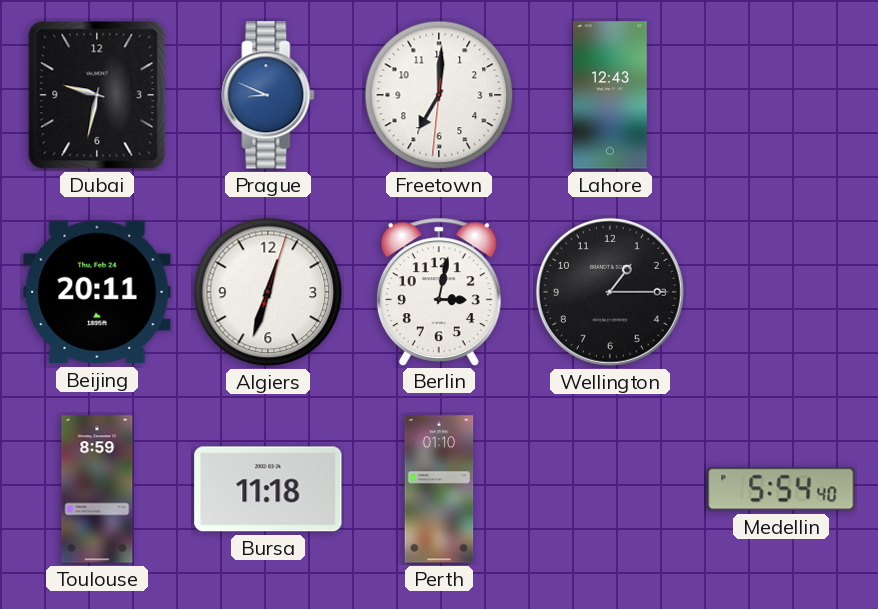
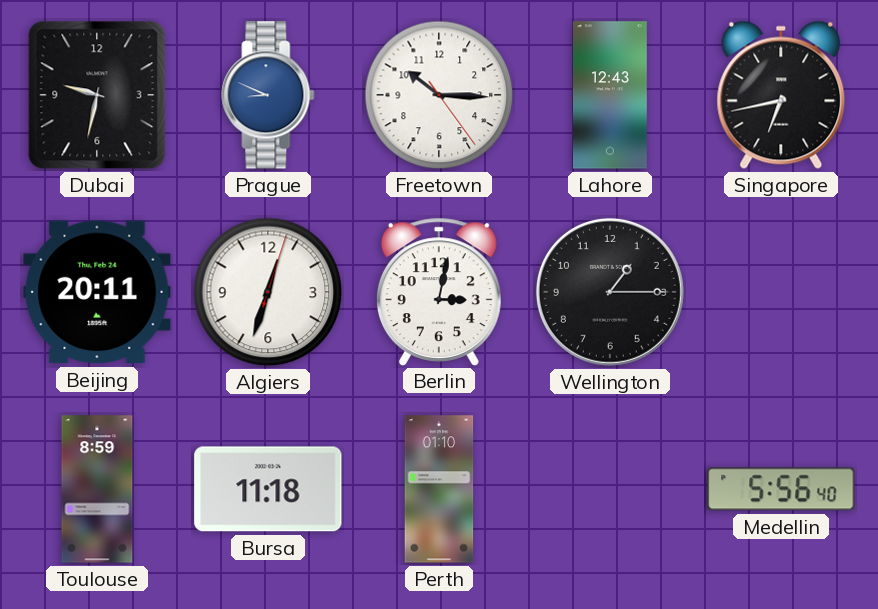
Freetown: 7:00 -> 10:15 (439, 95)
Singapore: none -> 6:43 (781, 95)
Medellin: 5:54 -> 5:56 (781, 489)
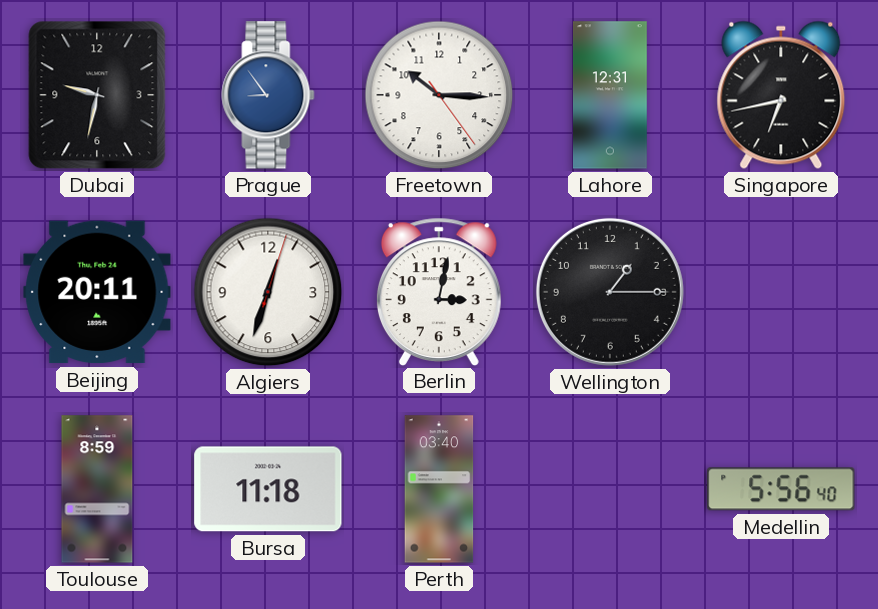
Prague: 8:49 -> 8:54 (268, 95)
Lahore: 12:43 -> 12:31 (610, 95)
Perth: 01:10 -> 03:40 (439, 489)
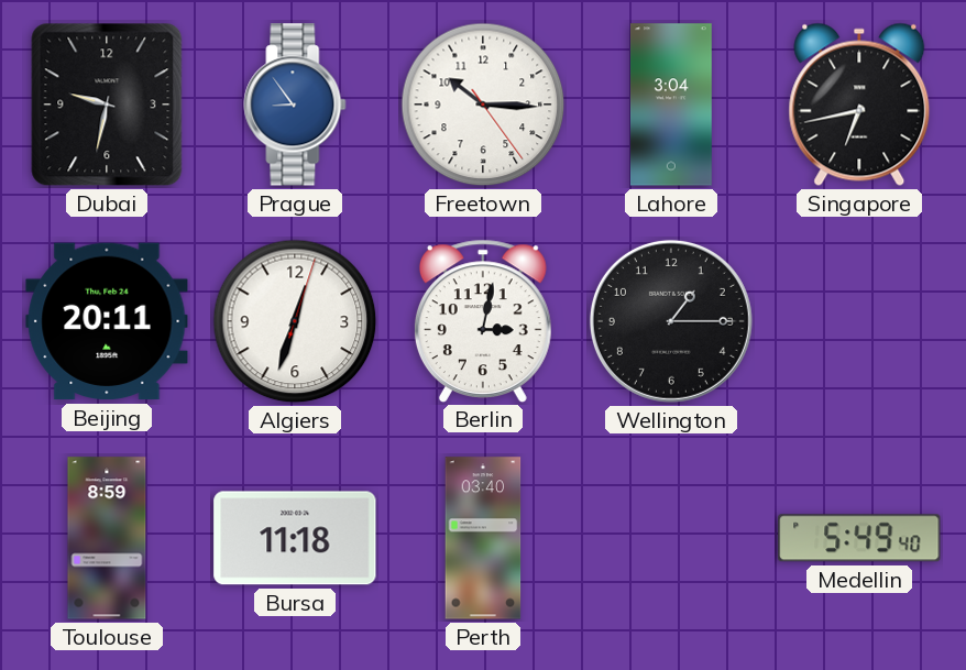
Lahore: 12:31 -> 3:04 (671, 105)
Medellin: 5:56 -> 5:49 (859, 538)
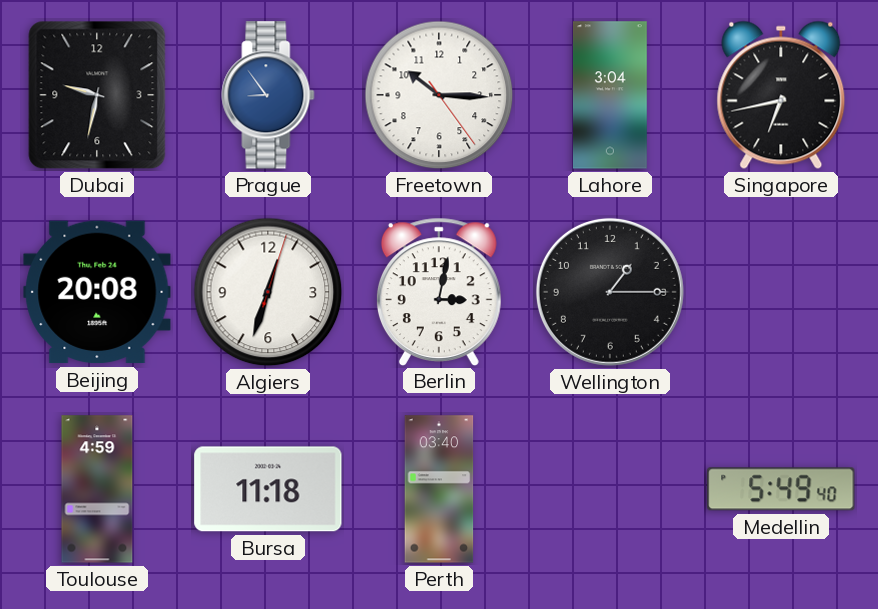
Beijing: 20:11 -> 20:08 (97, 292)
Toulouse: 8:59 -> 4:59 (97, 489)
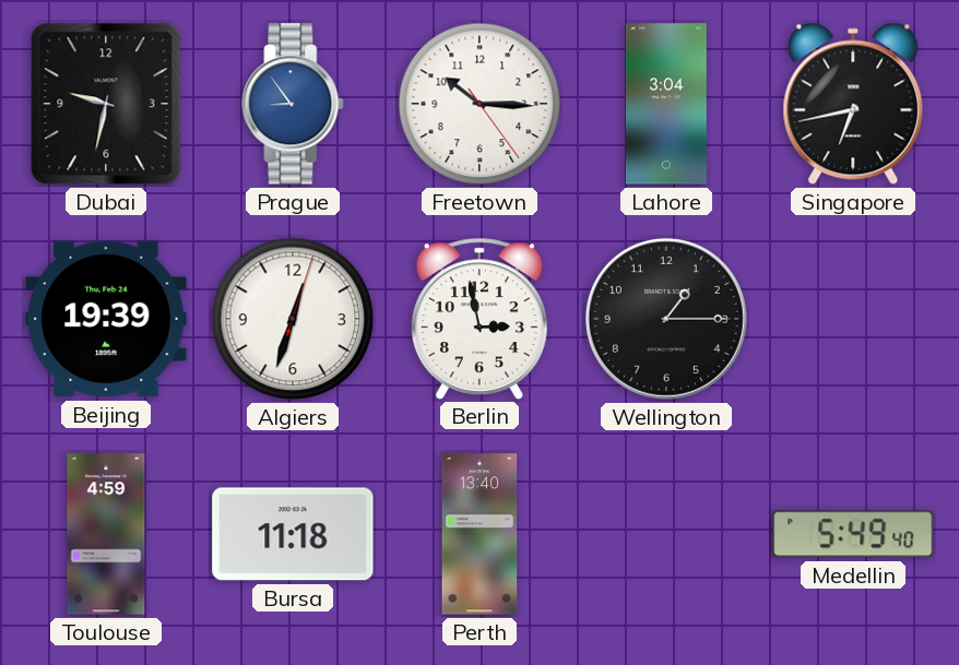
Beijing: 20:08 -> 19:39 (106, 319)
Berlin: 3:02 -> 2:58 (480, 318)
Perth: 03:40 -> 13:40 (480, 534)
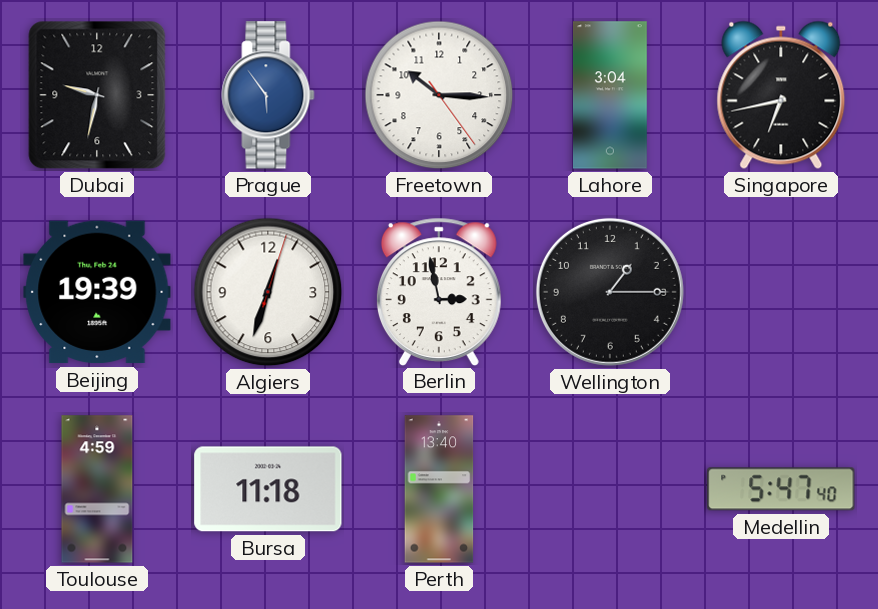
Prague: 8:54 -> 5:54 (268, 95)
Medellin: 5:49 -> 5:47 (781, 489)
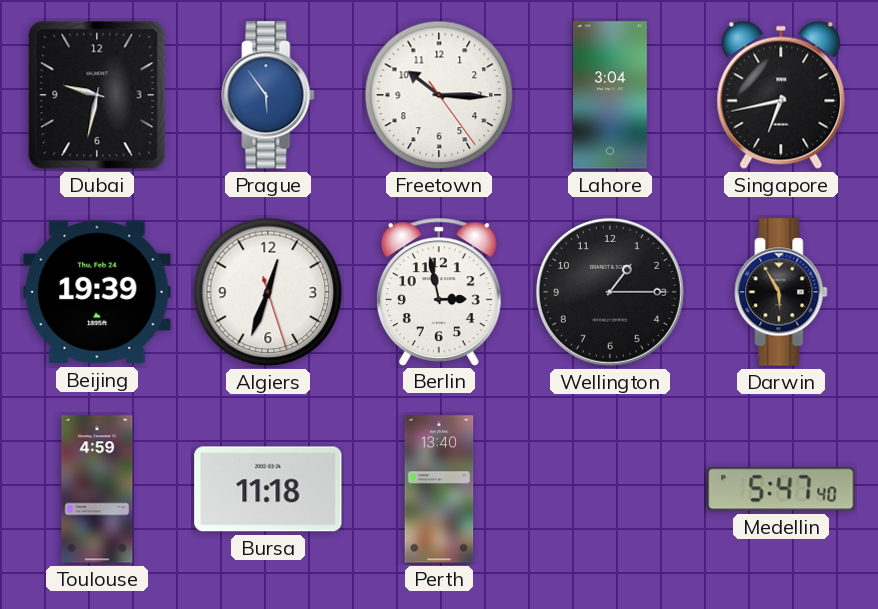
Algiers: 12:33:03 -> 12:33:27 (268, 292)
Darwin: none -> 5:55 (781, 292)
